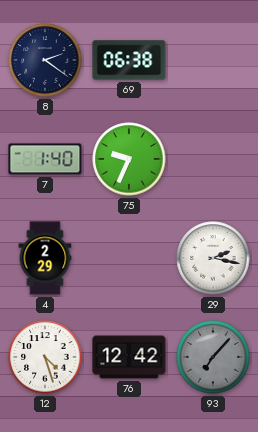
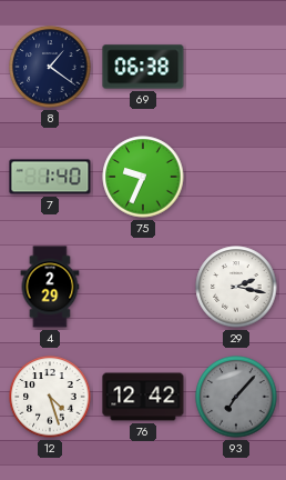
8: 2:21 -> 1:21 (50, 67)
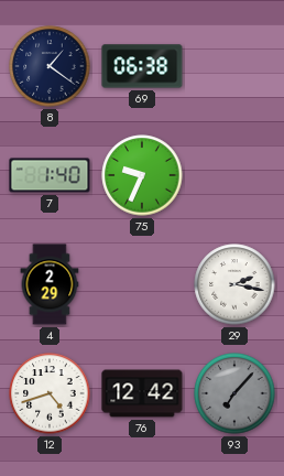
12: 4:27 -> 4:42 (50, 393)
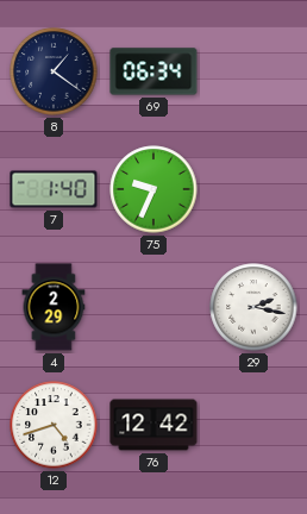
69: 06:38 -> 06:34 (153, 71)
93: 7:07 -> none (234, 393)
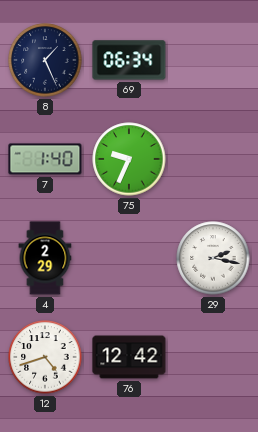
8: 1:21 -> 1:26 (45, 60)
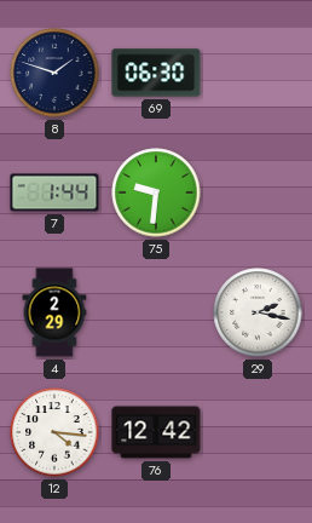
8: 1:26 -> 1:48 (54, 73)
69: 06:34 -> 06:30 (156, 73)
7: 1:40 -> 1:44 (54, 192)
75: 9:34 -> 9:31 (156, 192)
12: 4:42 -> 4:16 (54, 432)
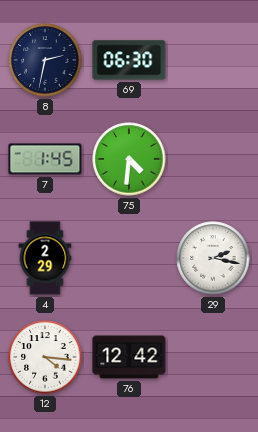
8: 1:48 -> 2:32 (45, 60)
7: 1:44 -> 1:45 (45, 159)
75: 9:31 -> 4:31 (129, 159)
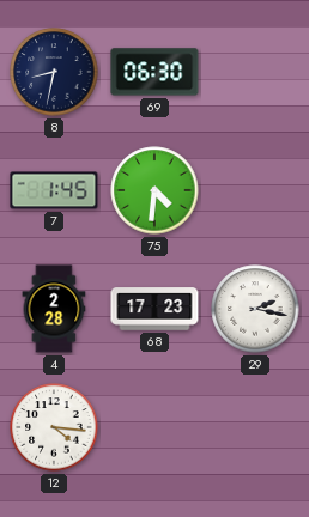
8: 2:32 -> 8:32 (54, 72)
4: 2:29 -> 2:28 (54, 309)
68: none -> 17:23 (154, 309)
76: 12:42 -> none (129, 357)
